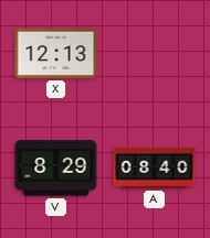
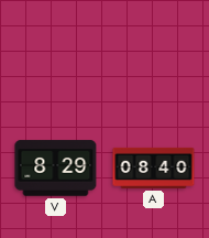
X: 12:13 -> none (56, 53)
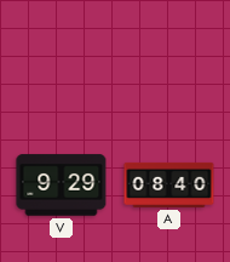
V: 8:29 -> 9:29 (62, 186)
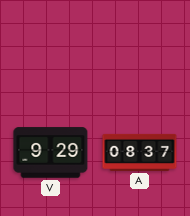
A: 08:40 -> 08:37 (140, 152)
